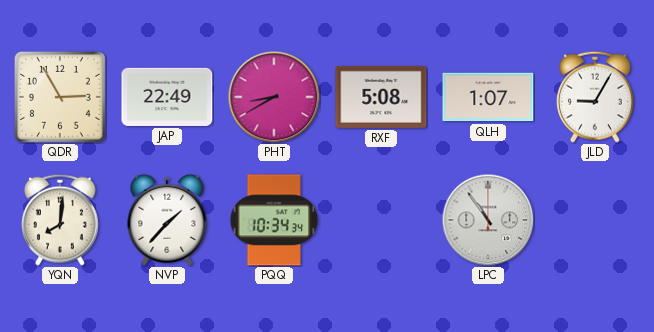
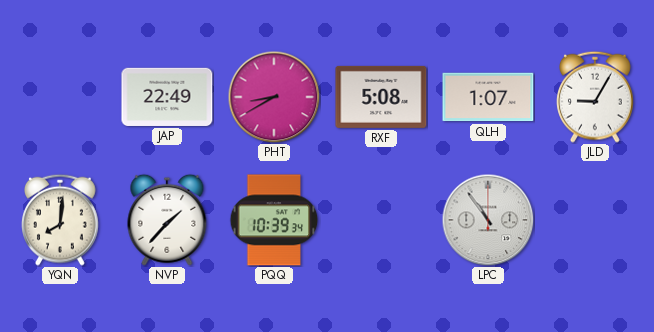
QDR: 2:55 -> none (60, 97)
PQQ: 10:34 -> 10:39 (274, 220)
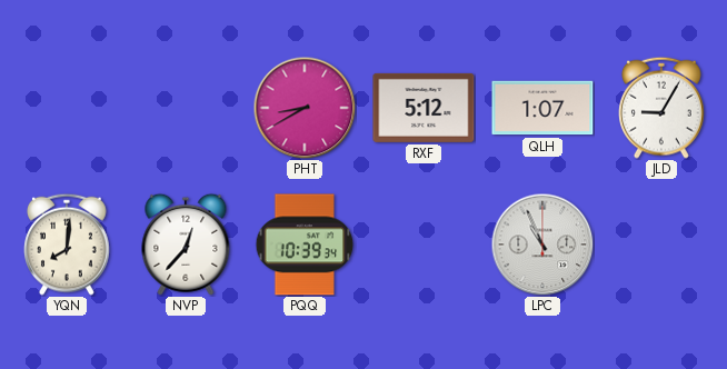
JAP: 22:49 -> none (167, 97)
RXF: 5:08 -> 5:12 (424, 108)
NVP: 1:37 -> 12:37 (186, 245)
LPC: 10:54 -> 10:56 (542, 245)
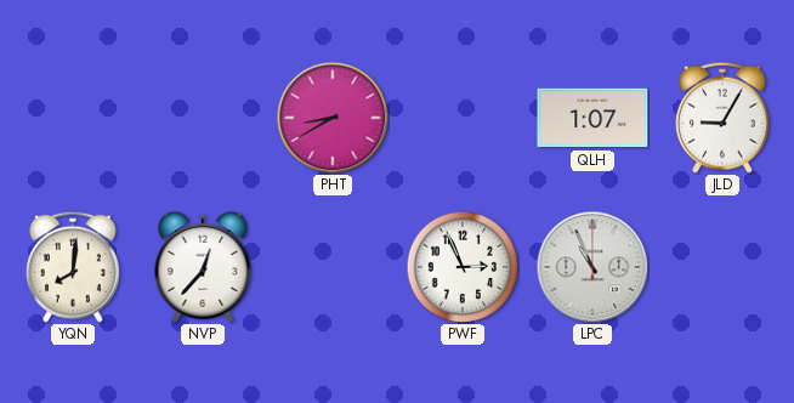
RXF: 5:12 -> none (424, 108)
PQQ: 10:39 -> none (305, 245)
PWF: none -> 2:56 (463, 267)
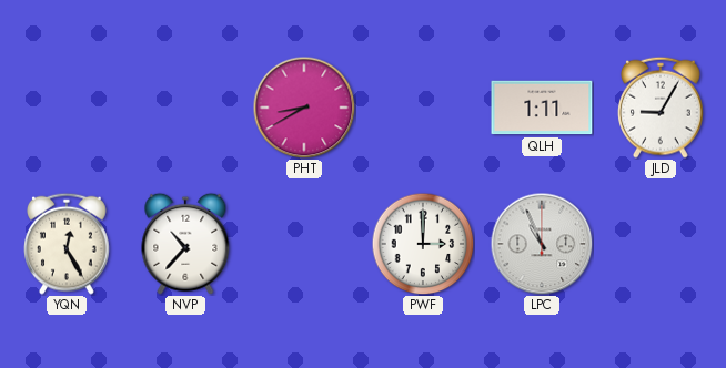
QLH: 1:07 -> 1:11 (542, 108)
YQN: 8:01 -> 12:25 (68, 244)
NVP: 12:37 -> 10:37 (185, 244)
PWF: 2:56 -> 3:00 (423, 244)
